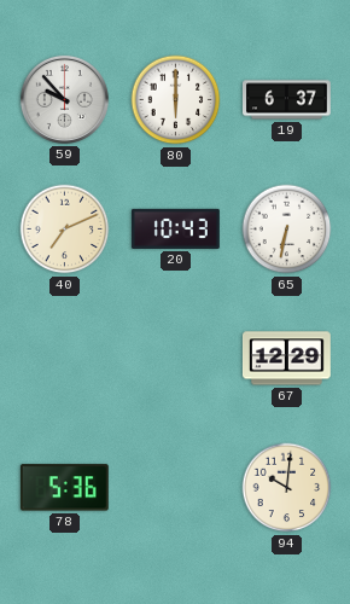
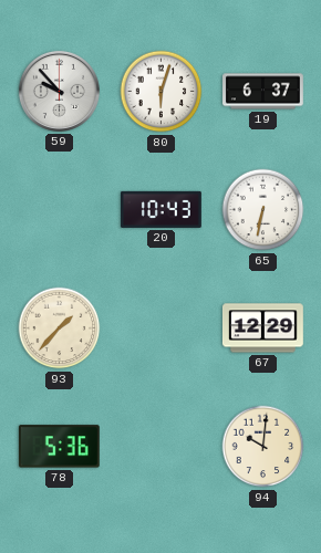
80: 6:00 -> 6:03 (162, 92)
40: 7:11 -> none (65, 230)
93: none -> 1:37 (60, 328)
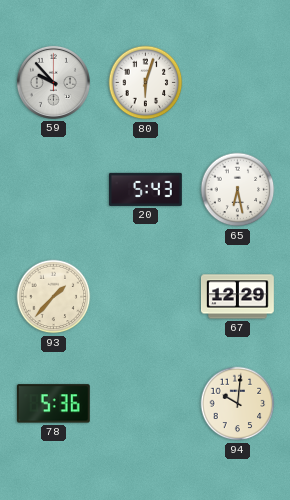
19: 6:37 -> none (263, 92)
20: 10:43 -> 5:43 (146, 189)
65: 6:32 -> 6:28 (238, 190)
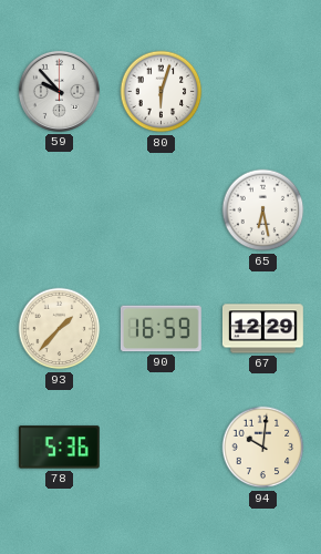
20: 5:43 -> none (146, 189)
90: none -> 16:59 (161, 329)
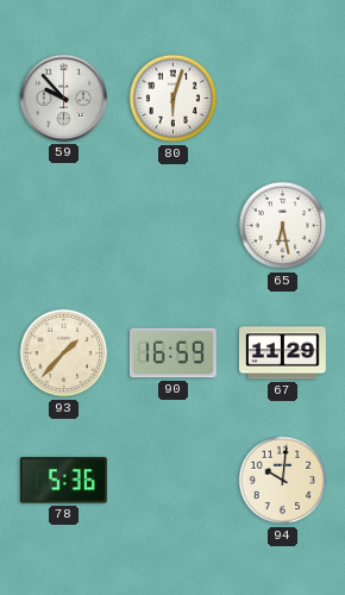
67: 12:29 -> 11:29 (282, 353)
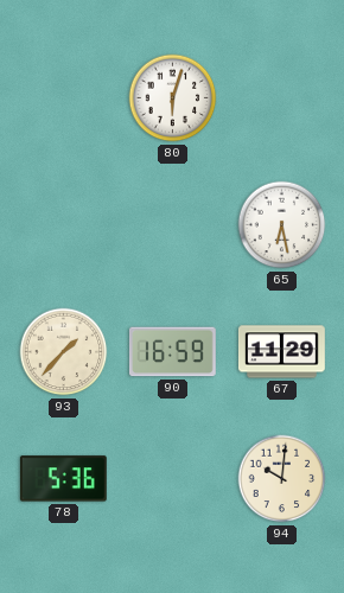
59: 9:53 -> none (63, 98)
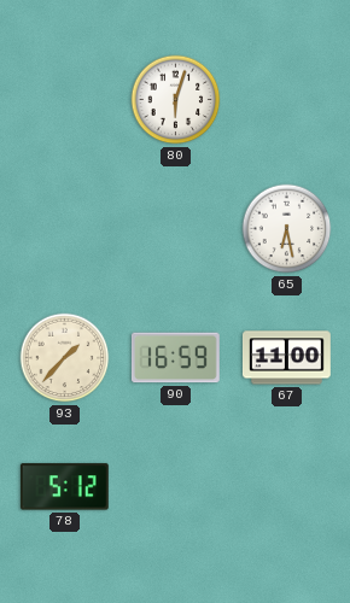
67: 11:29 -> 11:00 (286, 358)
78: 5:36 -> 5:12 (64, 487)
94: 10:01 -> none (282, 479)
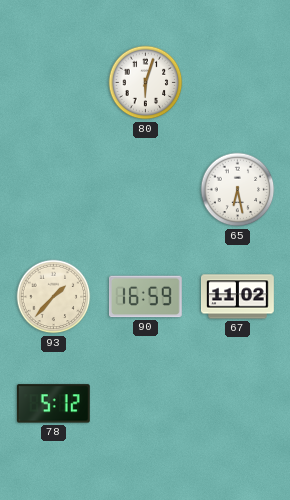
67: 11:00 -> 11:02 (237, 297)
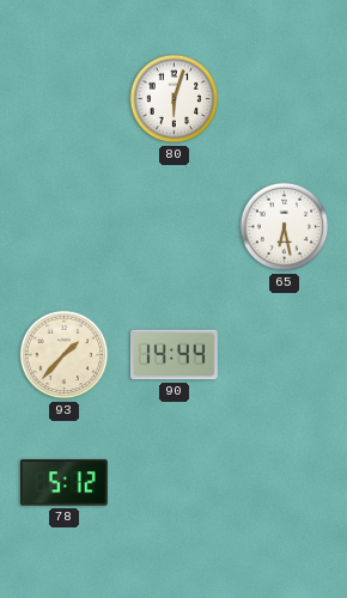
90: 16:59 -> 14:44 (173, 355)
67: 11:02 -> none (237, 297)
